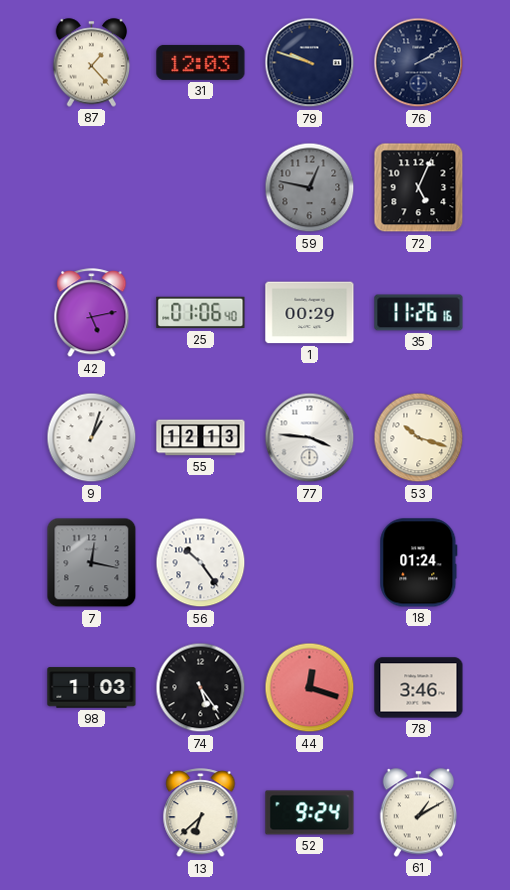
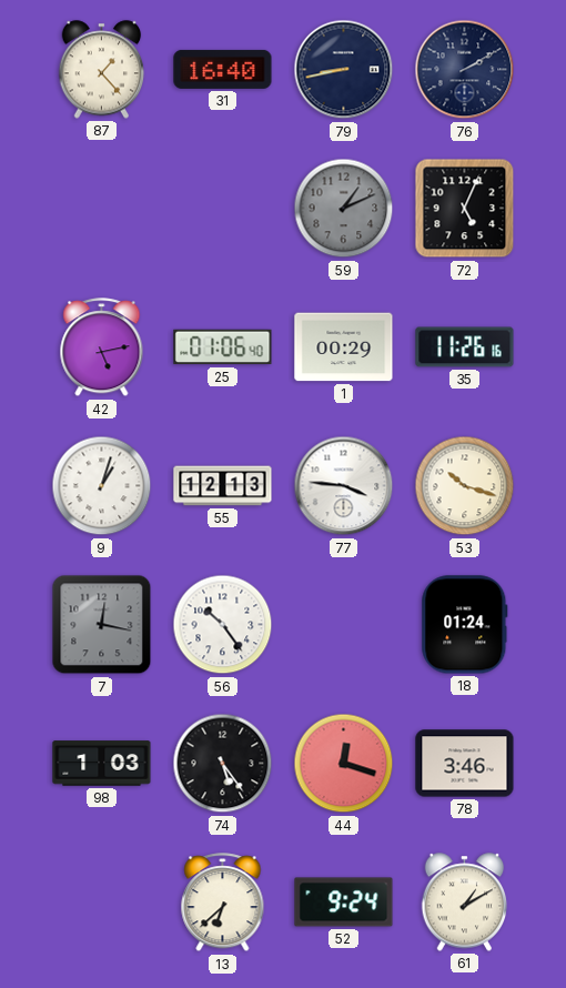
31: 12:03 -> 16:40 (223, 69)
79: 9:48 -> 8:43 (344, 70)
59: 12:47 -> 1:11 (344, 209)
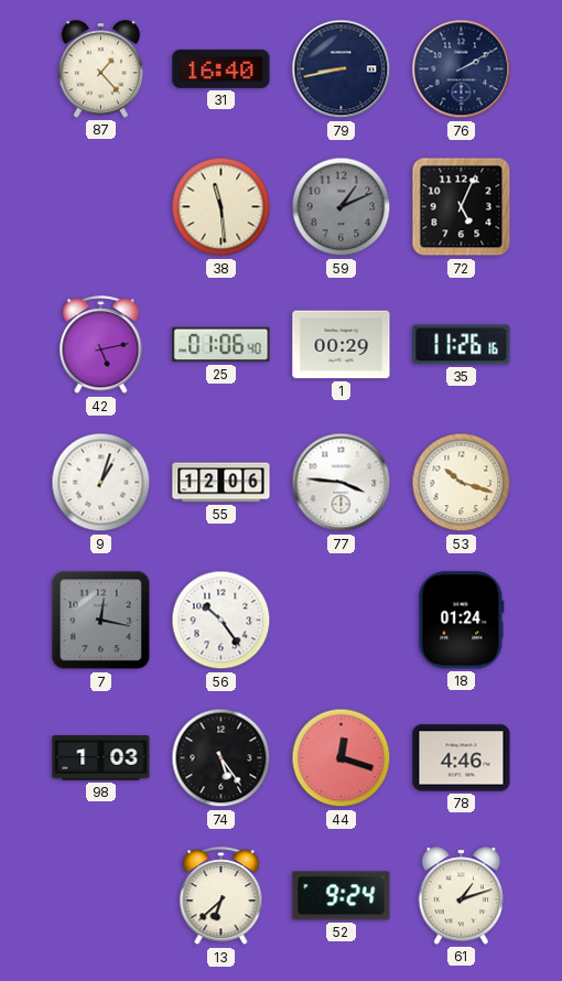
38: none -> 11:29 (221, 207)
55: 12:13 -> 12:06 (221, 483)
78: 3:46 -> 4:46 (462, 758)
61: 1:10 -> 1:12 (462, 896)
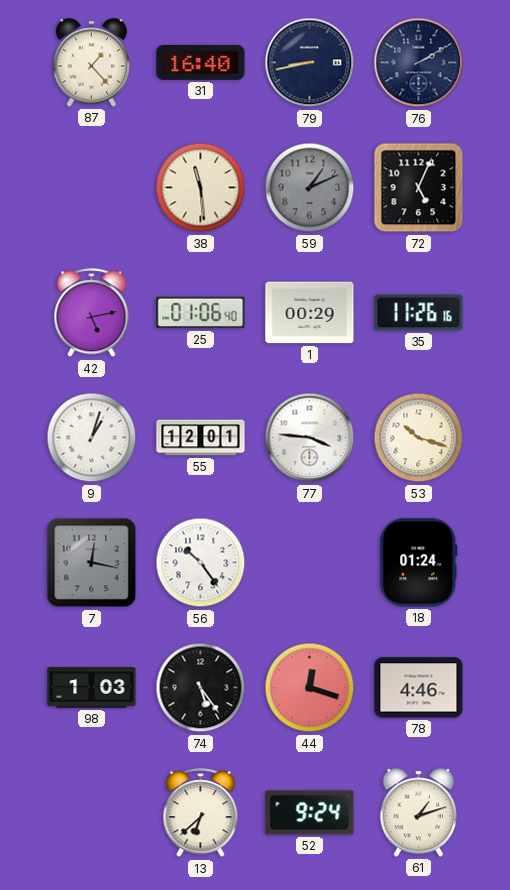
55: 12:06 -> 12:01 (201, 438)
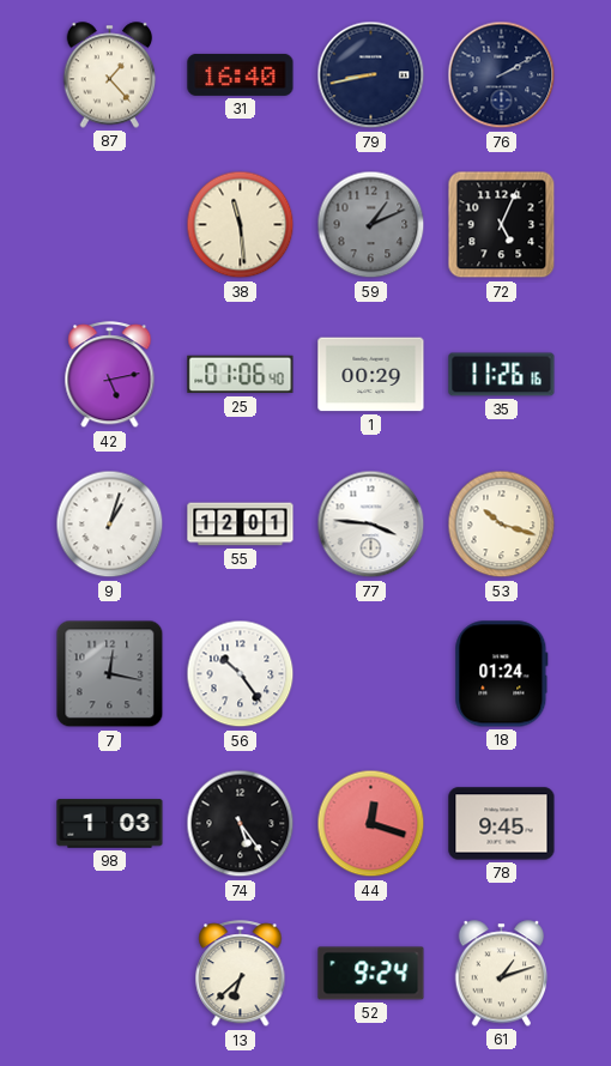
78: 4:46 -> 9:45 (502, 824)
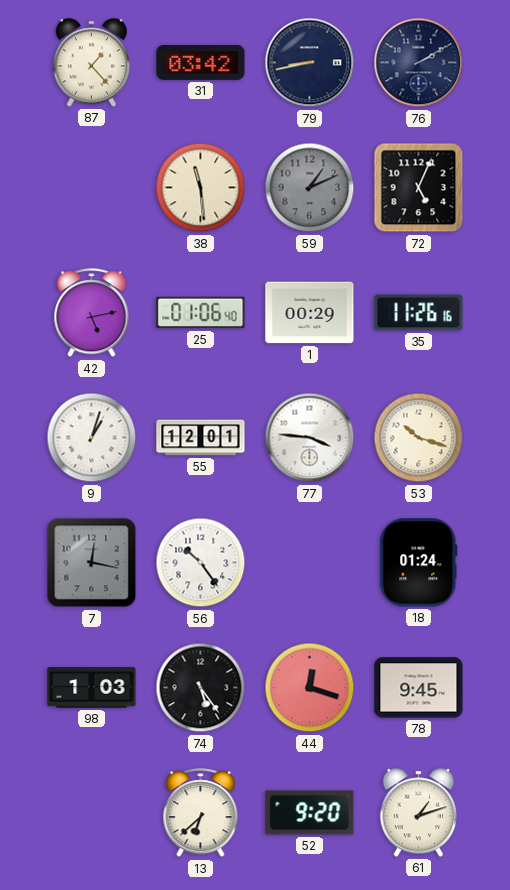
31: 16:40 -> 03:42 (201, 62)
52: 9:24 -> 9:20 (310, 813)
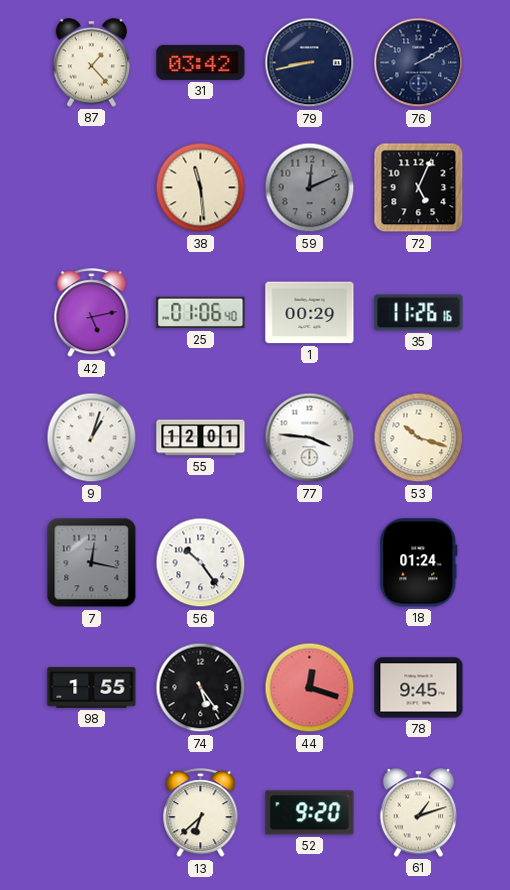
59: 1:11 -> 12:11 (310, 188)
98: 1:03 -> 1:55 (92, 688)
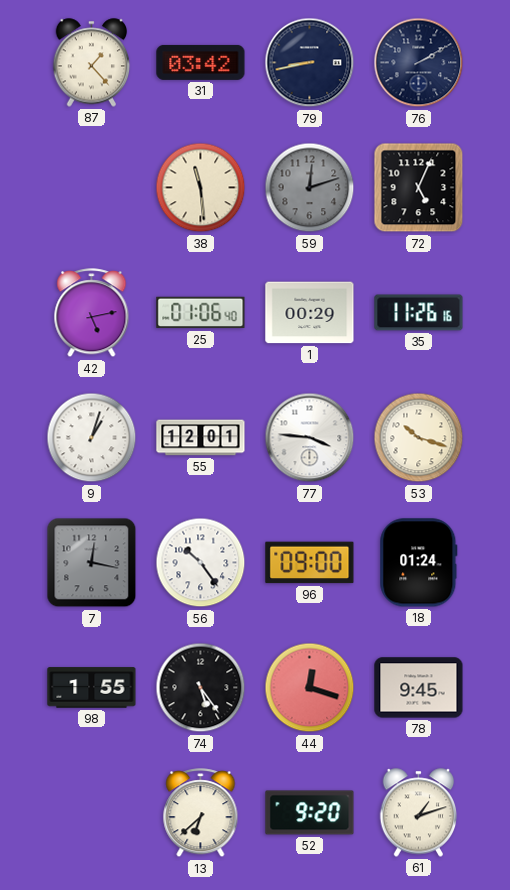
59: 12:11 -> 12:12 (310, 188)
96: none -> 09:00 (310, 563)
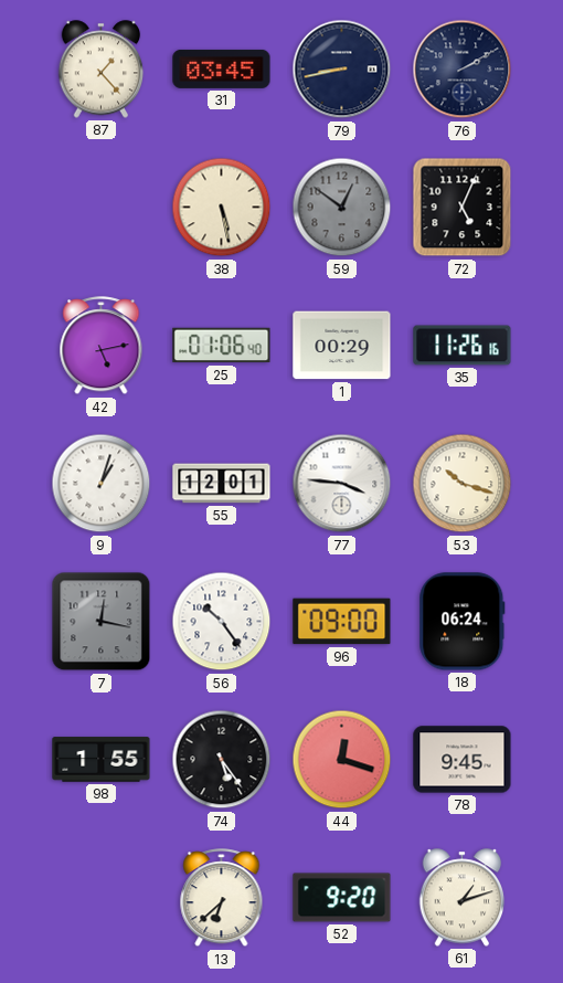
31: 03:42 -> 03:45 (222, 68)
38: 11:29 -> 5:28 (222, 208)
59: 12:12 -> 12:51 (342, 208)
18: 01:24 -> 06:24 (463, 622)
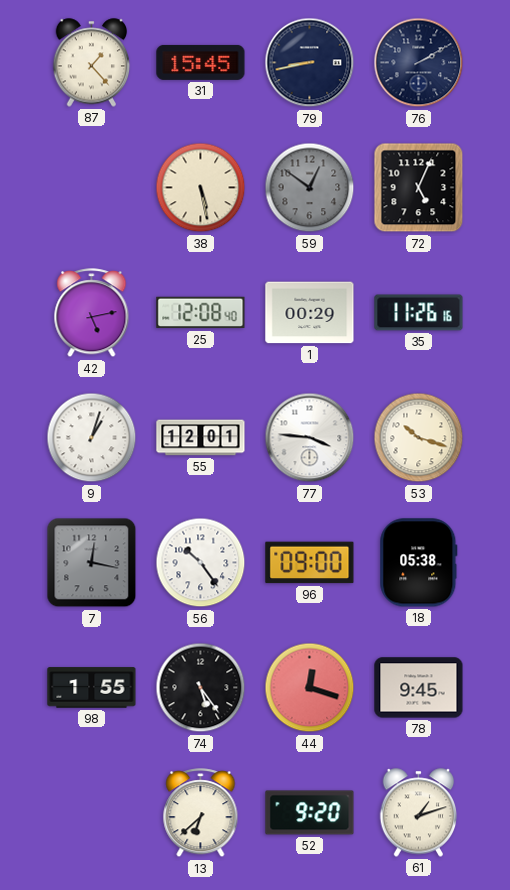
31: 03:45 -> 15:45 (201, 62)
25: 01:06 -> 12:08 (201, 313)
18: 06:24 -> 05:38 (419, 563)
